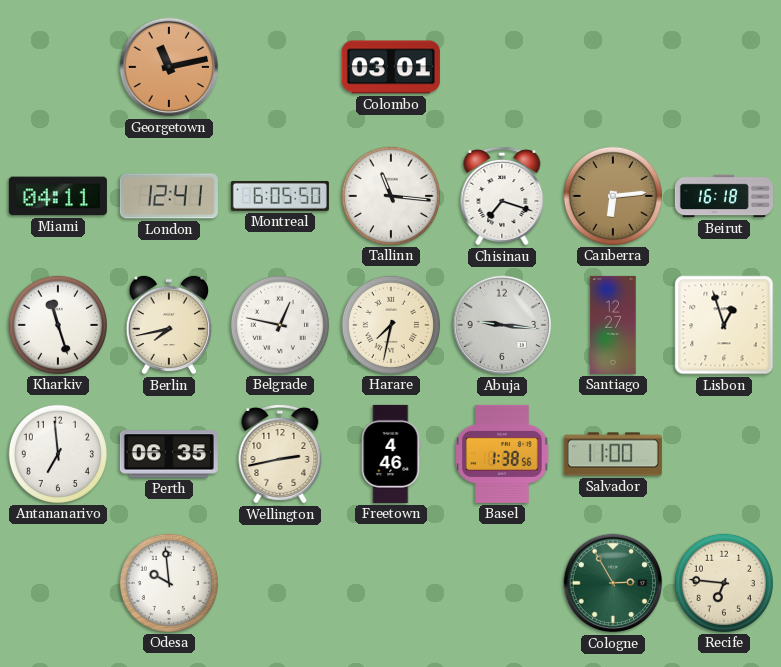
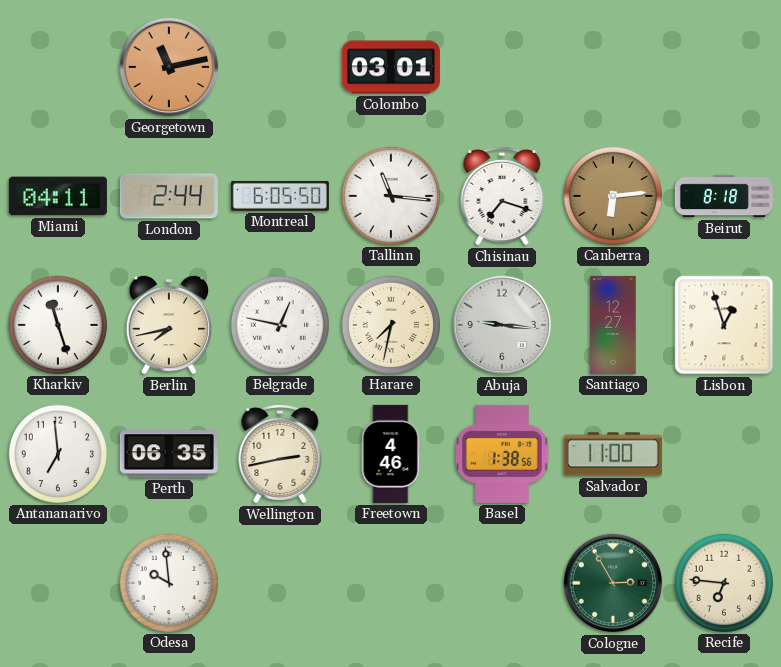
London: 12:41 -> 2:44 (169, 196)
Beirut: 16:18 -> 8:18 (724, 196)
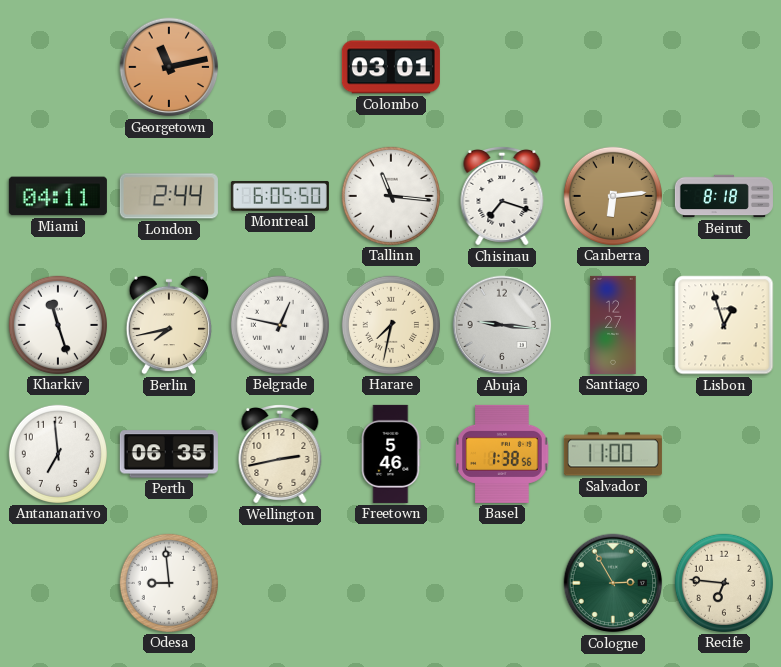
Freetown: 4:46 -> 5:46 (391, 454)
Odesa: 9:59 -> 8:59 (169, 583)
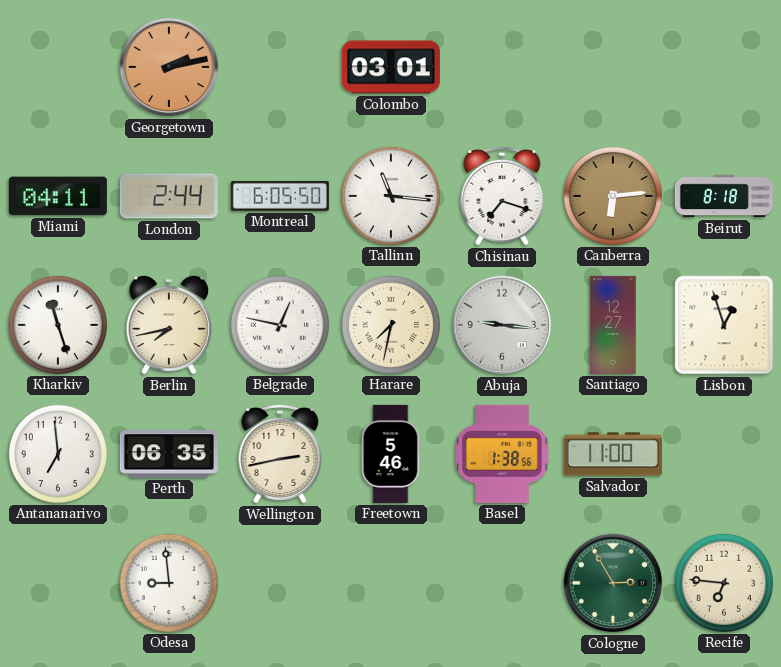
Georgetown: 11:13 -> 2:13 (169, 67)
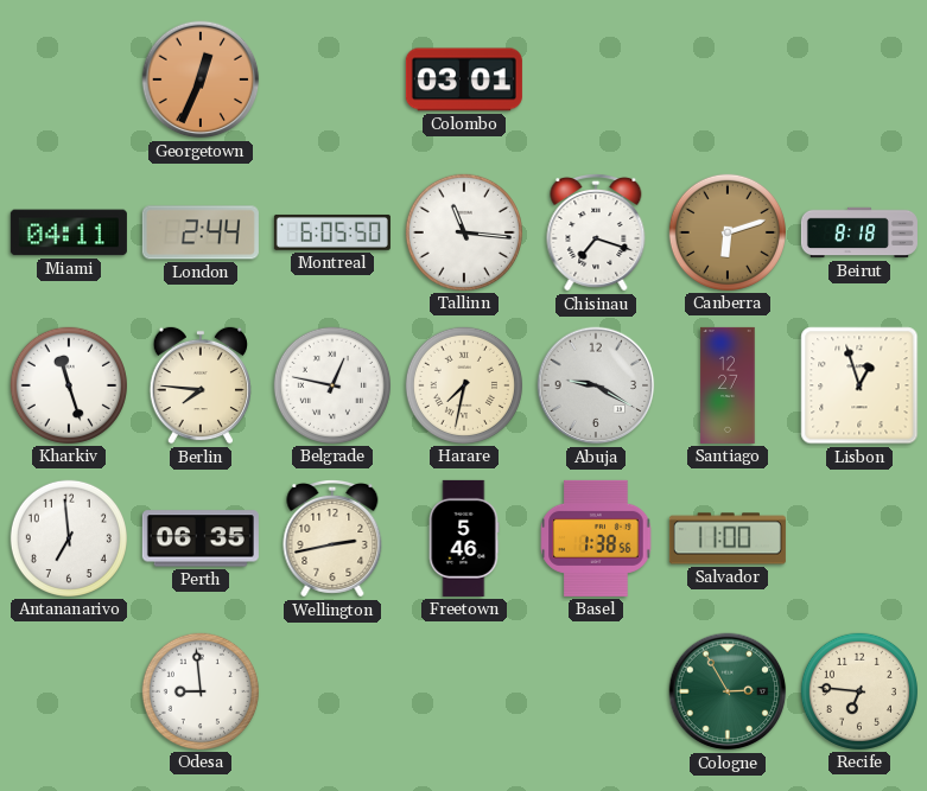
Georgetown: 2:13 -> 12:34 (201, 79)
Canberra: 6:14 -> 6:12 (728, 232)
Berlin: 7:43 -> 7:46 (199, 385)
Abuja: 9:16 -> 9:20 (596, 385)
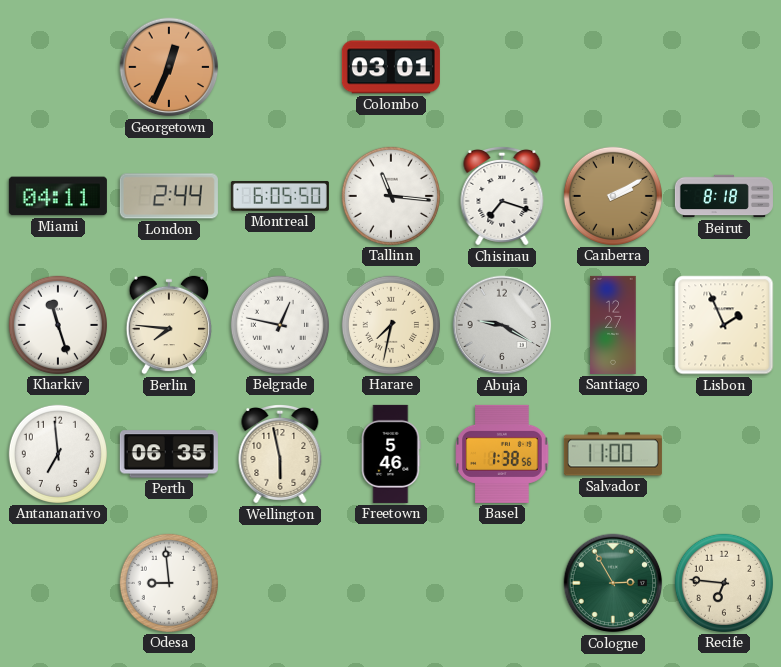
Canberra: 6:12 -> 2:10 (613, 196)
Lisbon: 12:57 -> 1:56 (724, 325)
Wellington: 2:43 -> 5:58 (280, 455)
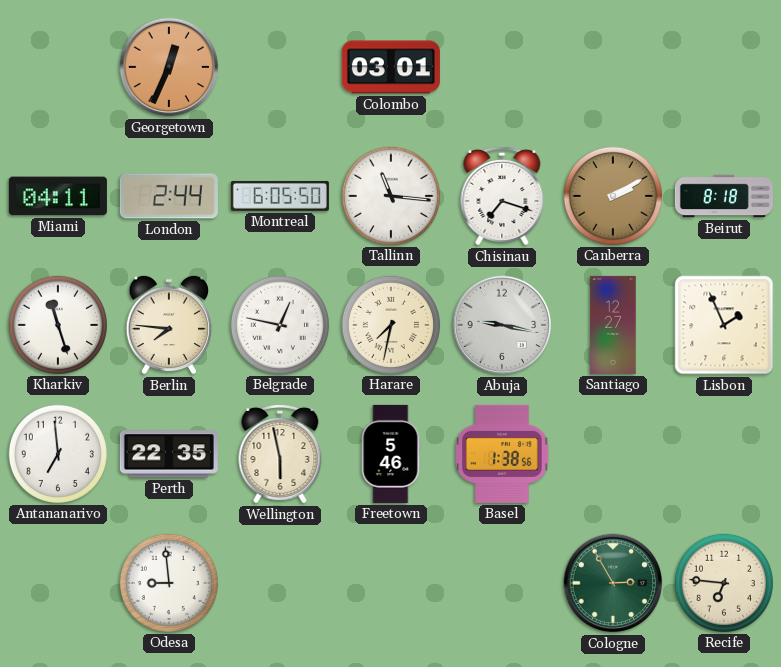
Abuja: 9:20 -> 9:17 (502, 325)
Perth: 06:35 -> 22:35 (169, 454)
Salvador: 11:00 -> none (613, 454)
